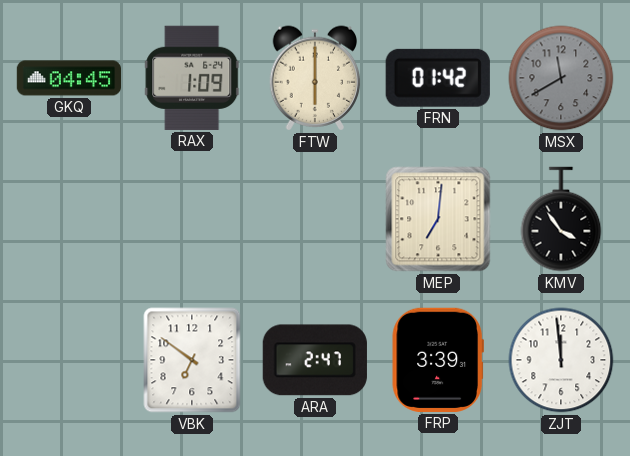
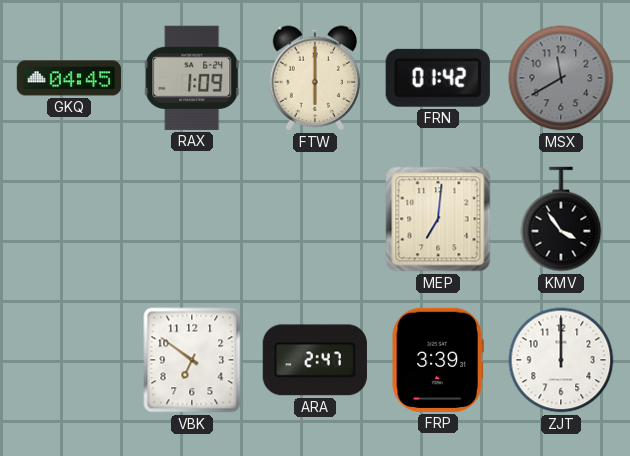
ZJT: 11:59 -> 12:00 (561, 360)
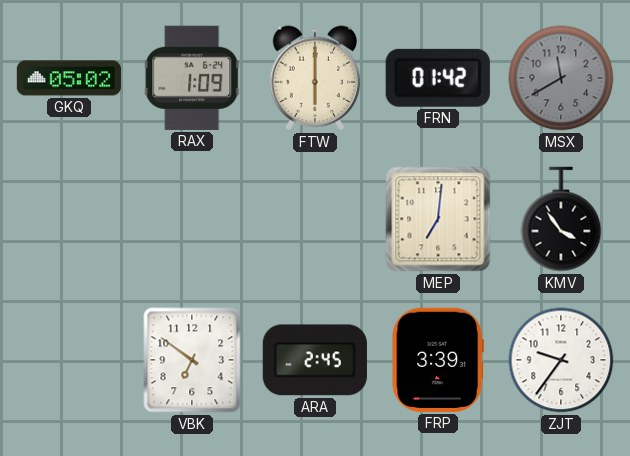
GKQ: 04:45 -> 05:02 (68, 78)
ARA: 2:47 -> 2:45 (315, 360)
ZJT: 12:00 -> 9:36 (561, 360)
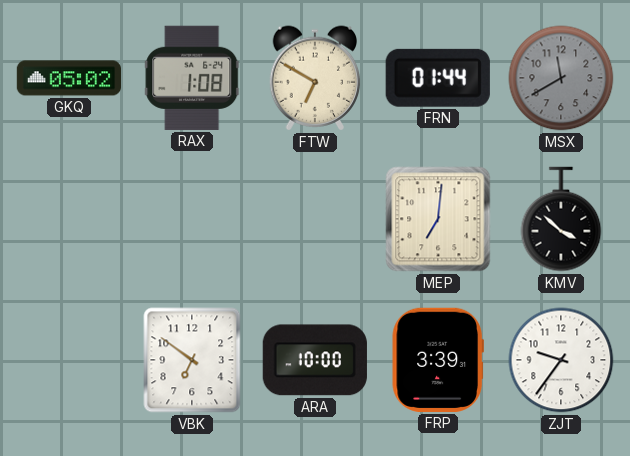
RAX: 1:09 -> 1:08 (192, 78)
FTW: 6:00 -> 6:50 (315, 78)
FRN: 01:42 -> 01:44 (438, 78)
KMV: 3:54 -> 3:52 (561, 219)
ARA: 2:45 -> 10:00 (315, 360)
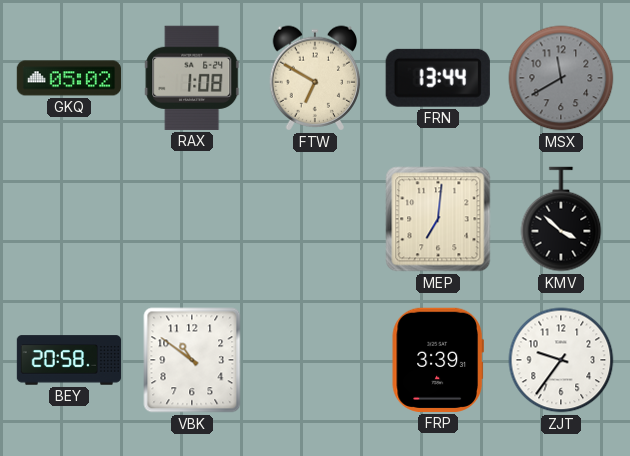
FRN: 01:44 -> 13:44 (438, 78)
BEY: none -> 20:58 (69, 360)
VBK: 6:51 -> 10:51 (192, 360)
ARA: 10:00 -> none (315, 360)
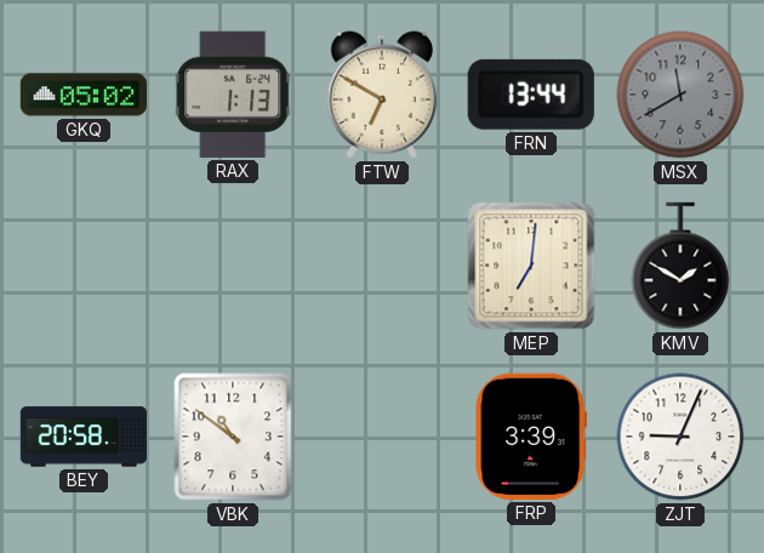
RAX: 1:08 -> 1:13 (233, 95)
KMV: 3:52 -> 1:50 (680, 266)
ZJT: 9:36 -> 9:04 (680, 437)
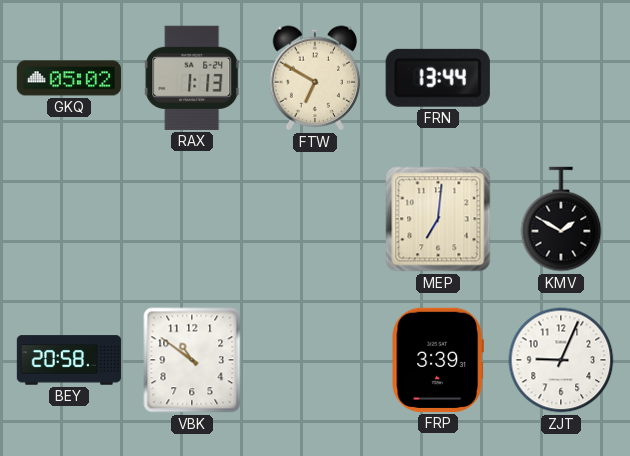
MSX: 11:40 -> none (680, 95)
